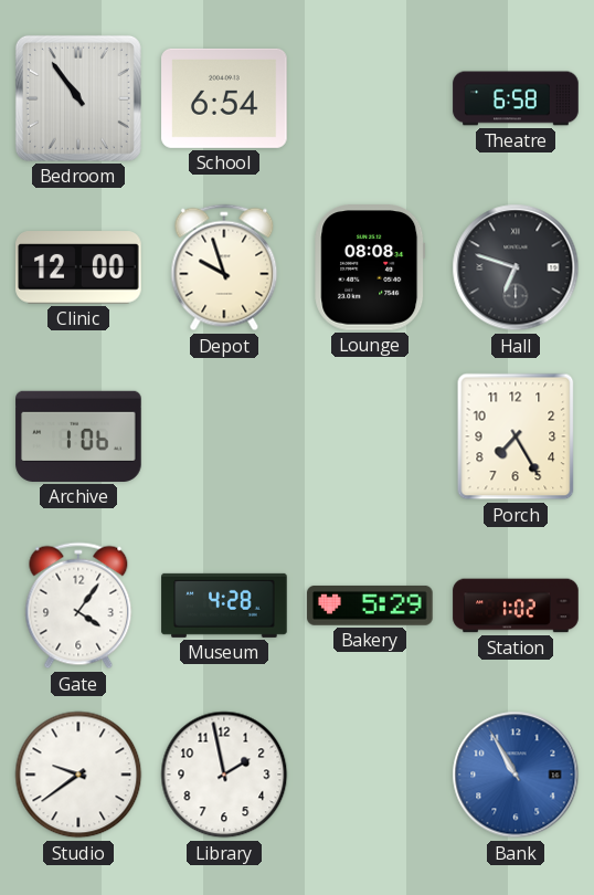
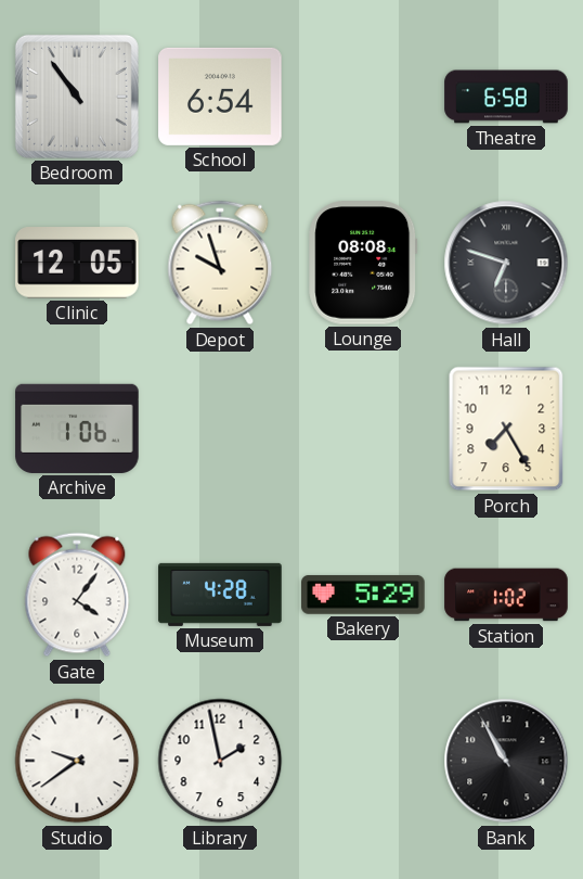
Clinic: 12:00 -> 12:05 (77, 263)
Bank dial: blue -> black (506, 761)
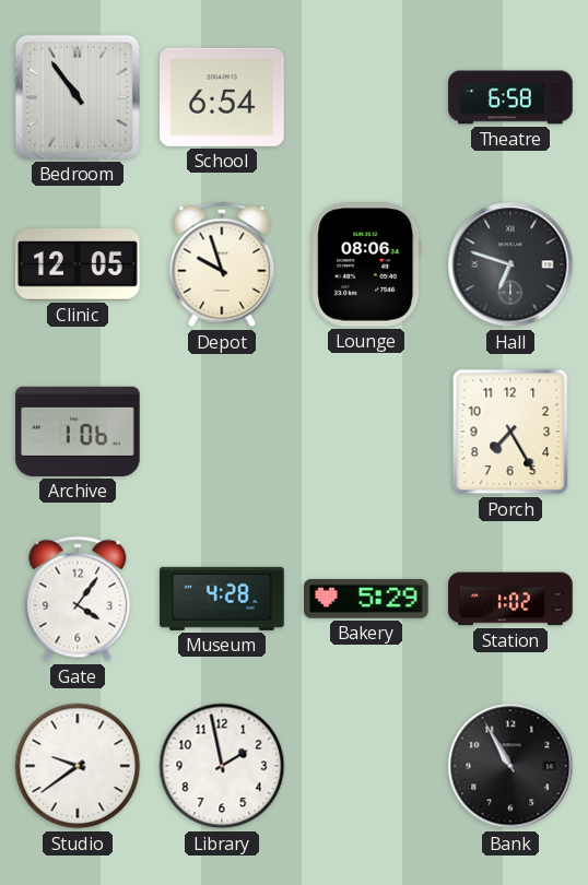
Lounge: 08:08 -> 08:06 (366, 264)
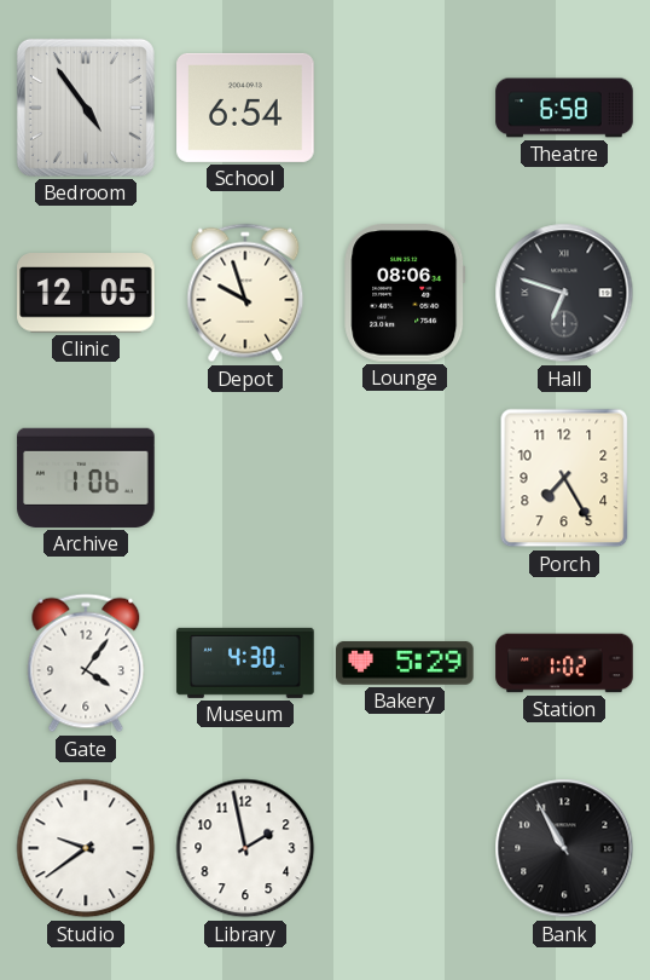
Bedroom: 10:54 -> 4:54 (86, 108)
Museum: 4:28 -> 4:30 (245, 663)
